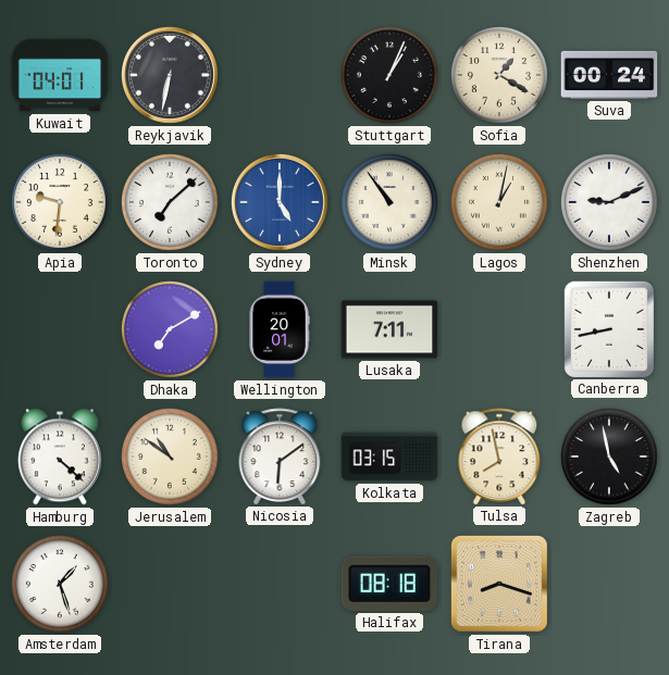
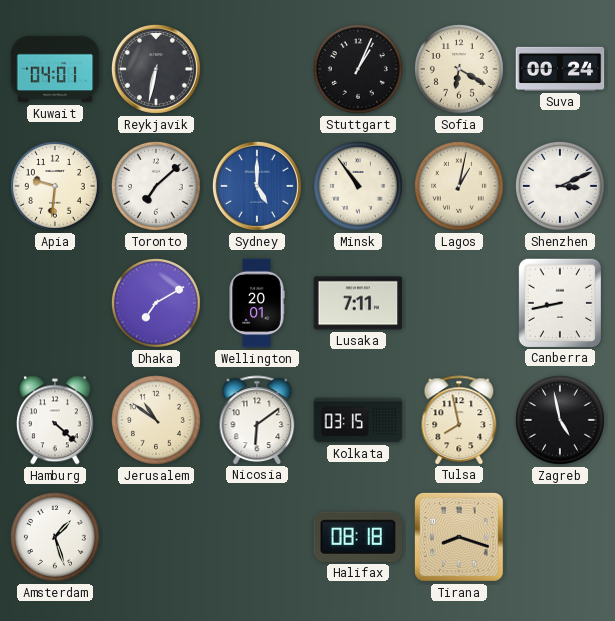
Sofia: 1:20 -> 6:20 (459, 69)
Shenzhen: 9:11 -> 3:11 (560, 186)
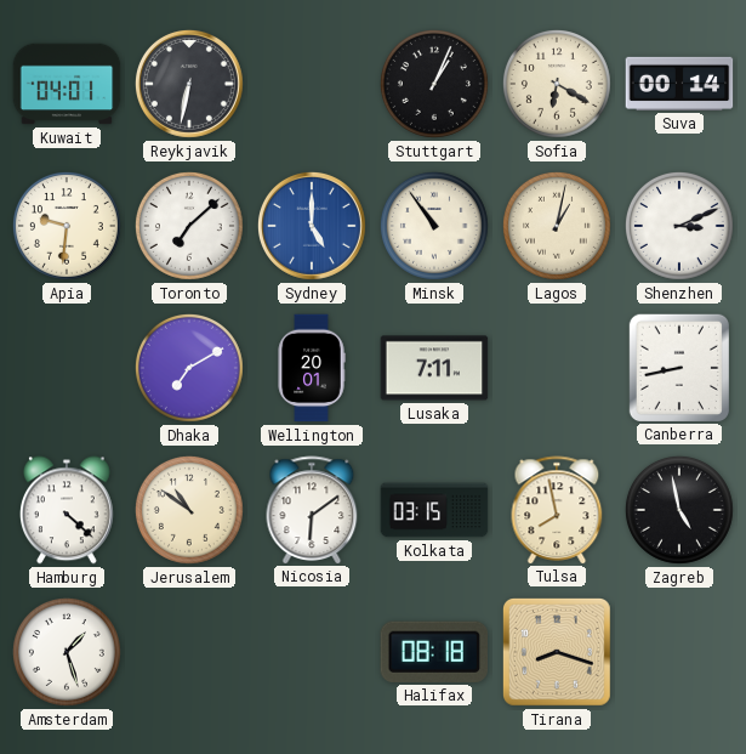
Suva: 00:24 -> 00:14 (679, 84)
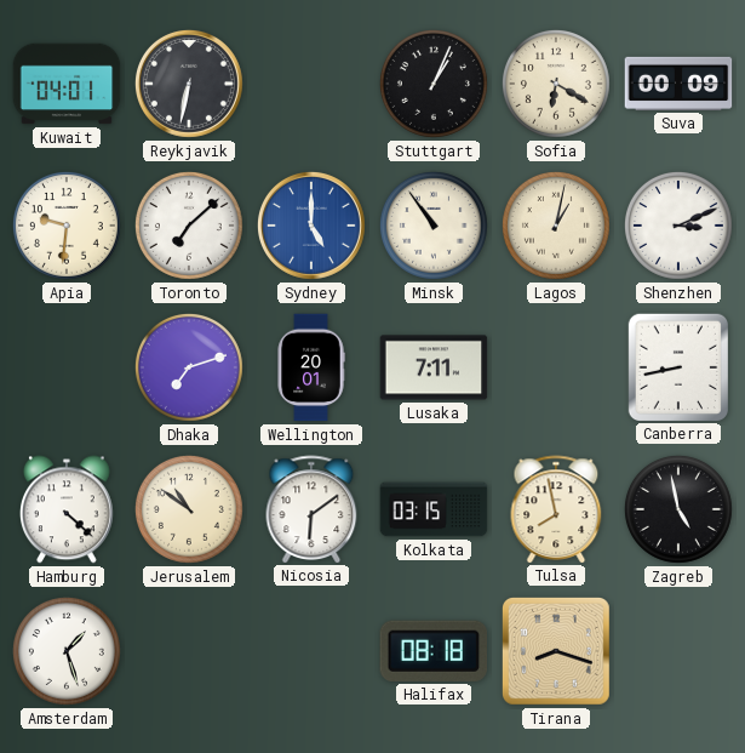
Suva: 00:14 -> 00:09 (678, 84)
Dhaka: 7:10 -> 7:12 (189, 367)
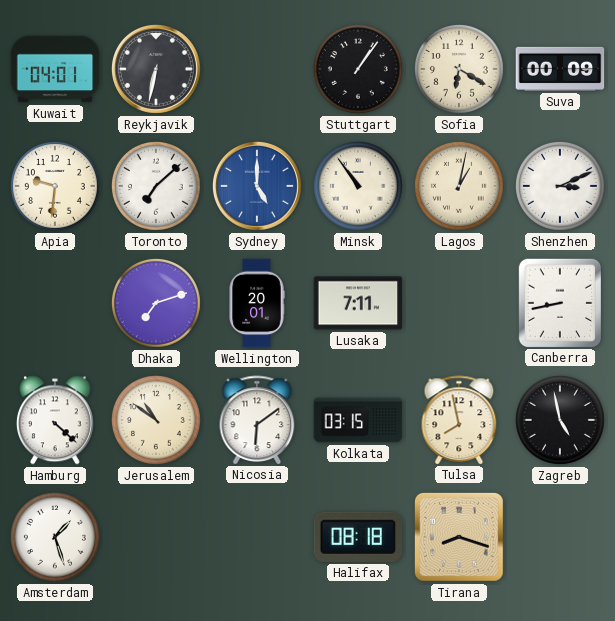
Stuttgart: 1:04 -> 1:06 (358, 69)
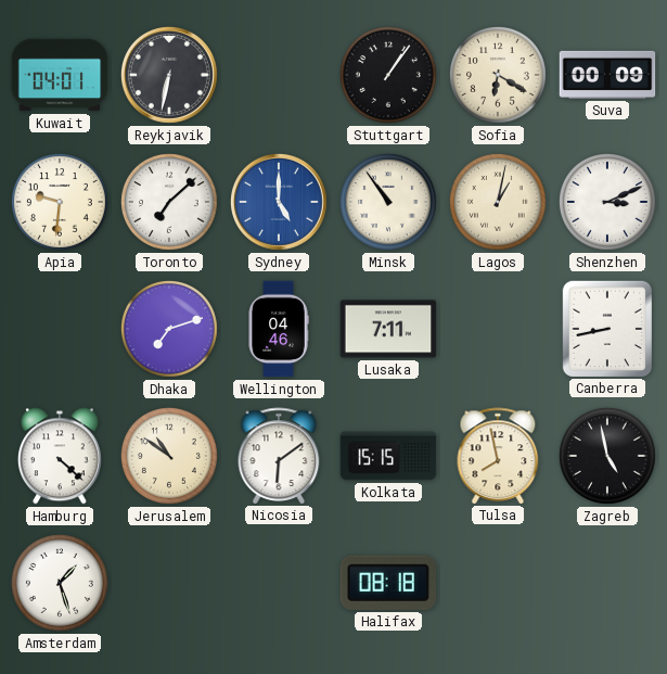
Wellington: 20:01 -> 04:46 (279, 329)
Kolkata: 03:15 -> 15:15 (388, 456)
Tirana: 8:18 -> none (460, 538)
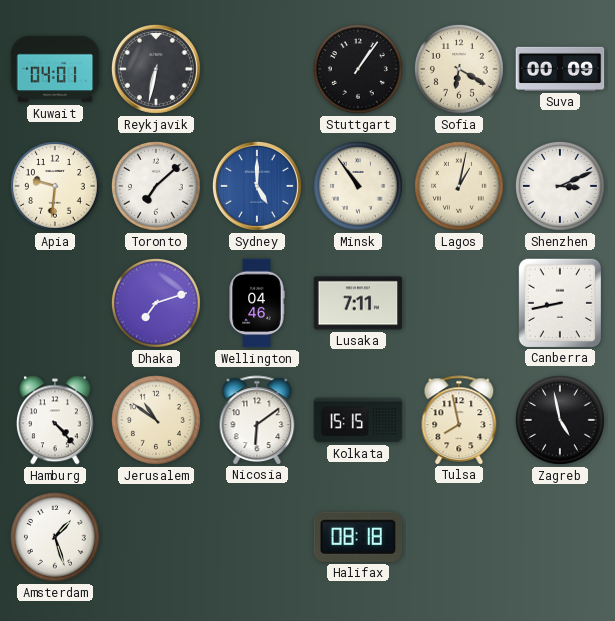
Hamburg: 4:22 -> 4:23 (55, 420)
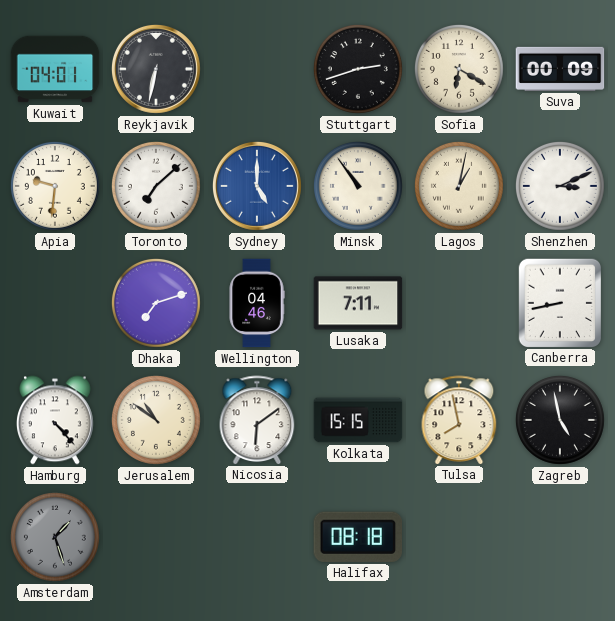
Stuttgart: 1:06 -> 2:42 (358, 69)
Amsterdam dial: white -> grey (55, 537)
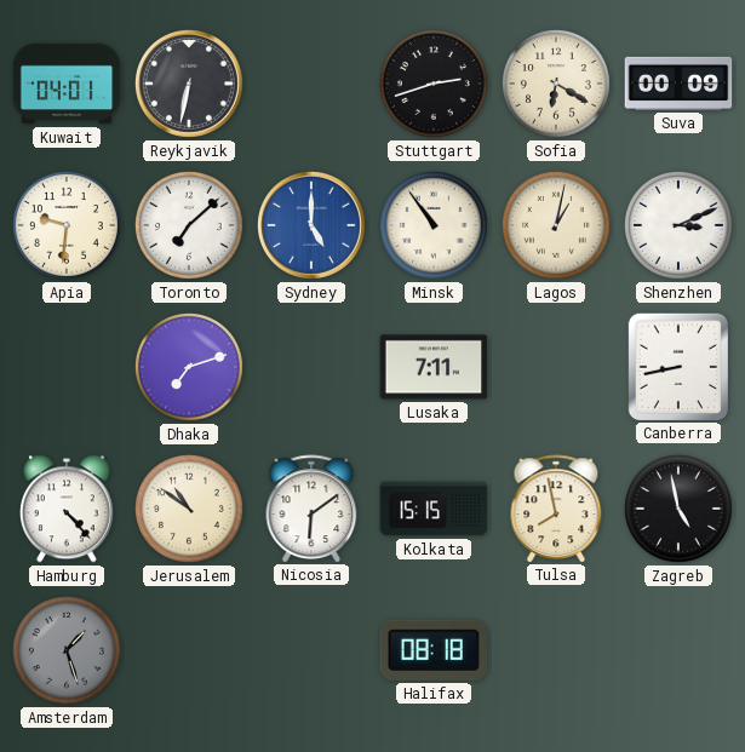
Wellington: 04:46 -> none (257, 303)
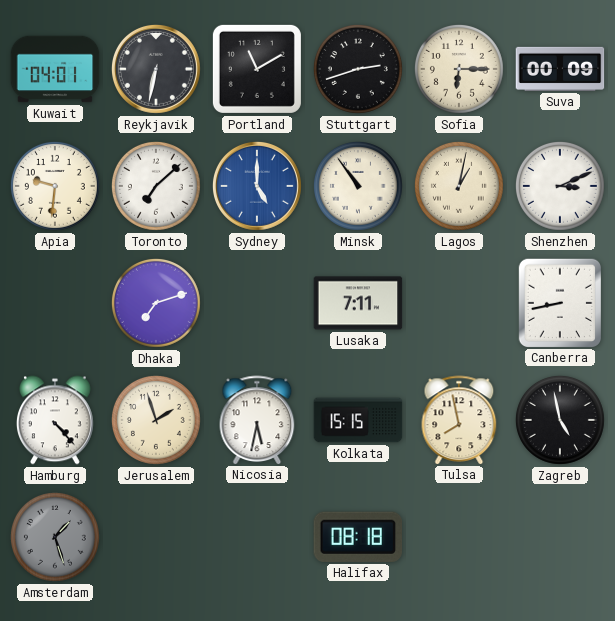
Portland: none -> 11:10 (257, 69)
Sofia: 6:20 -> 6:15 (459, 69)
Jerusalem: 10:51 -> 1:57 (156, 420)
Nicosia: 6:09 -> 5:32 (257, 420)
